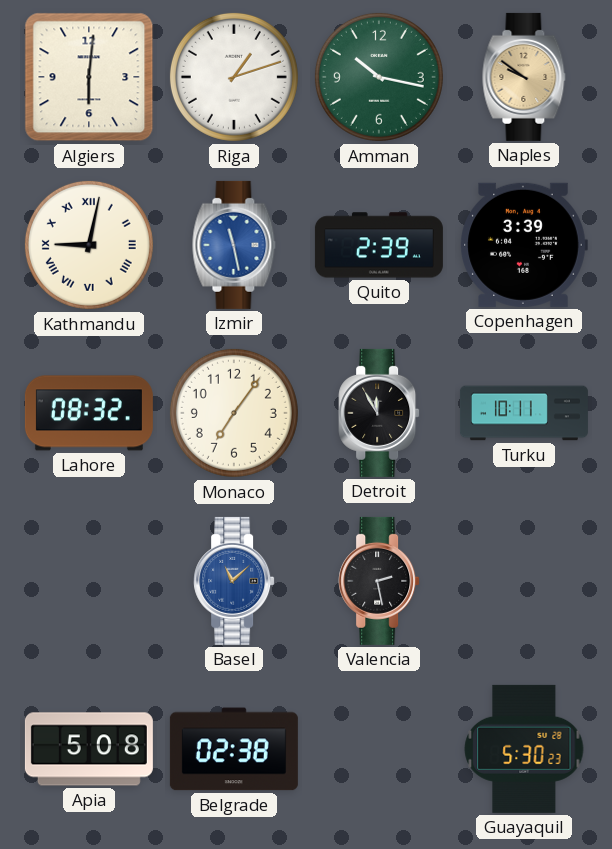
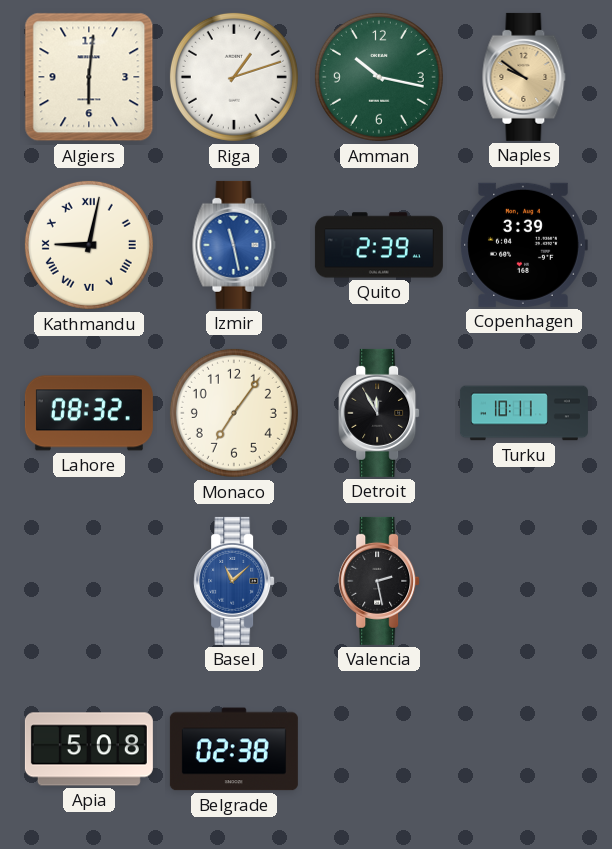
Guayaquil: 5:30 -> none (524, 749)
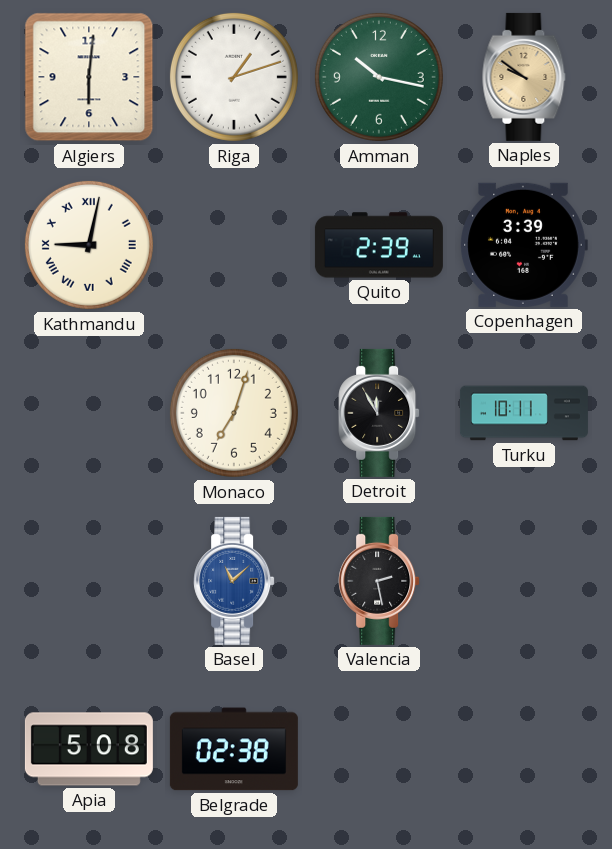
Izmir: 11:28 -> none (234, 245)
Lahore: 08:32 -> none (89, 413)
Monaco: 7:06 -> 7:03 (234, 413)
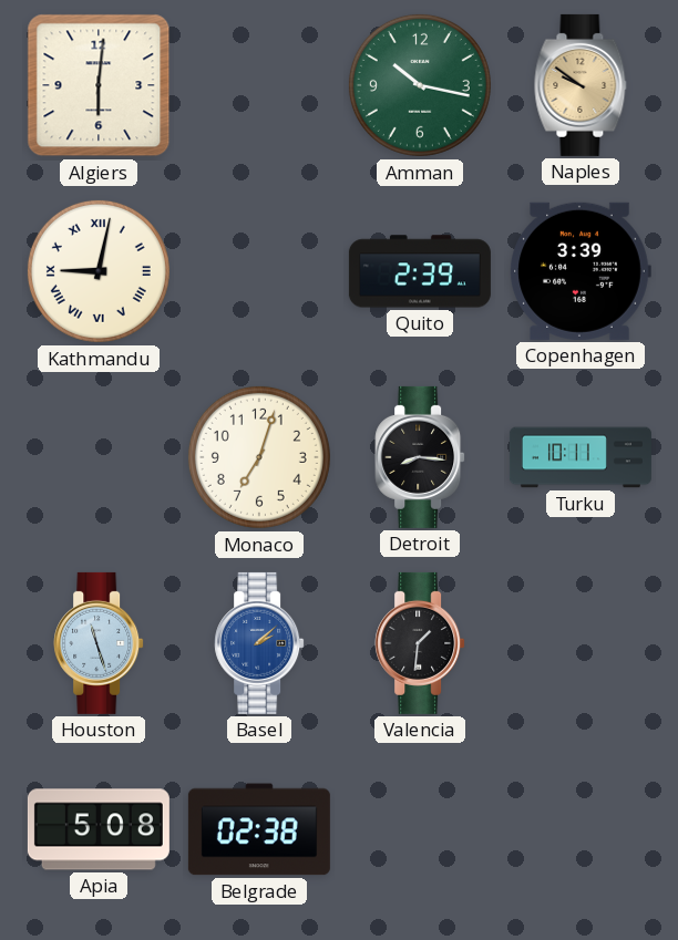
Riga: 1:12 -> none (234, 77)
Detroit: 11:55 -> 8:16 (420, 457)
Houston: none -> 11:27 (99, 643)
Basel: 11:08 -> 2:08 (259, 643)
Valencia: 2:28 -> 1:31 (420, 643)
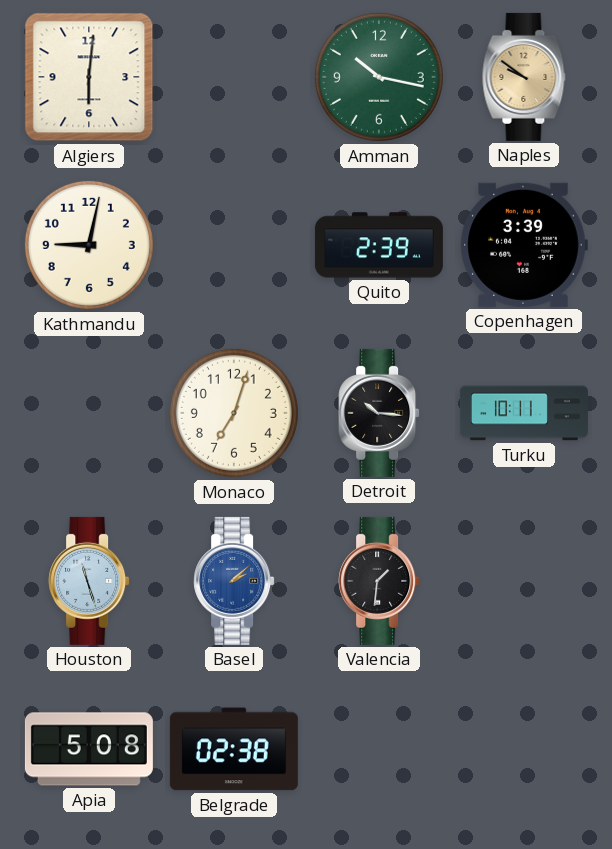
Kathmandu numerals: Roman -> Arabic (89, 245)
Detroit: 8:16 -> 10:16 (379, 413)
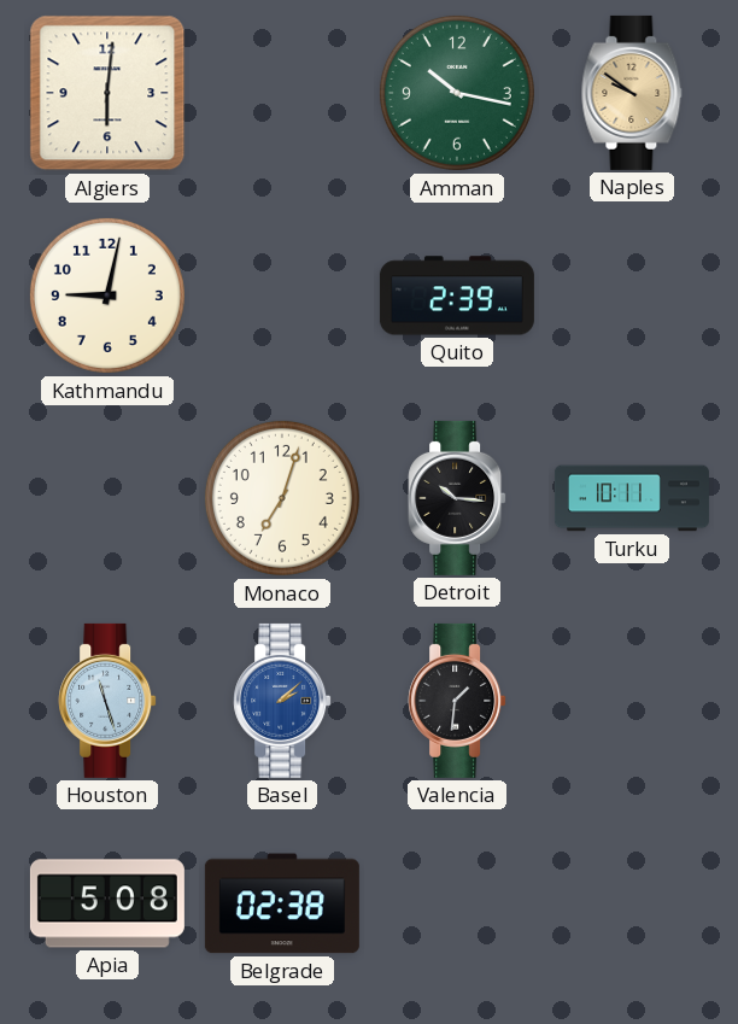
Copenhagen: 3:39 -> none (524, 245)
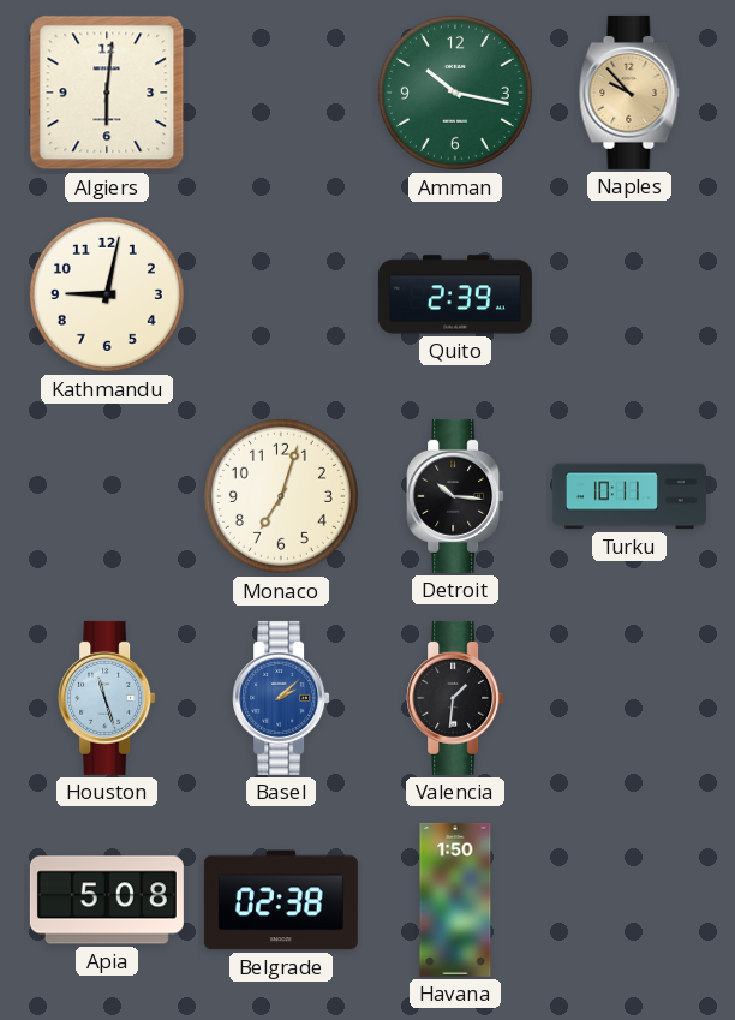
Naples: 9:51 -> 9:53 (629, 93)
Havana: none -> 1:50 (455, 900)
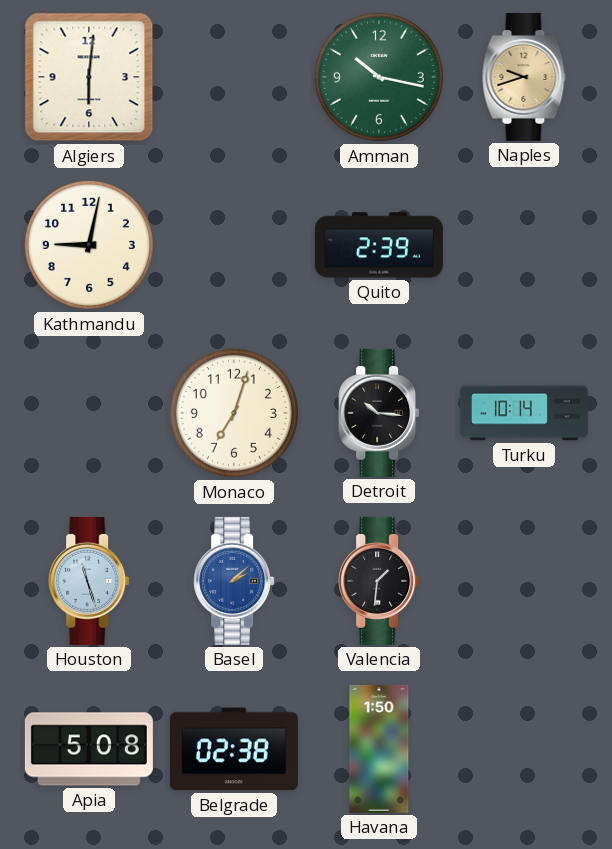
Naples: 9:53 -> 9:42 (524, 77)
Turku: 10:11 -> 10:14 (524, 413)
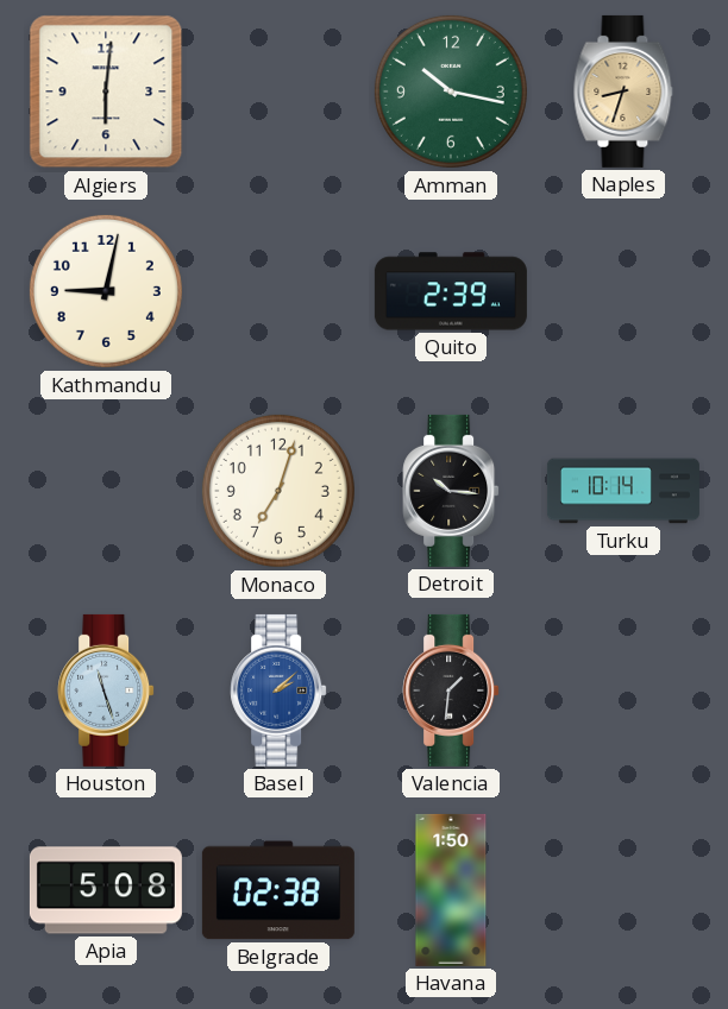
Naples: 9:42 -> 8:33 (623, 92)
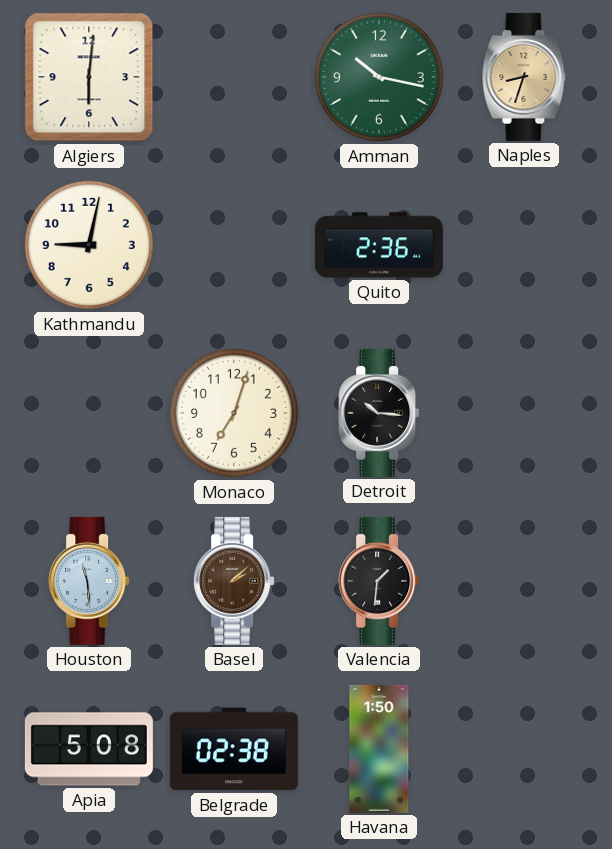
Quito: 2:39 -> 2:36 (379, 245)
Turku: 10:14 -> none (623, 491)
Houston: 11:27 -> 11:29 (89, 581)
Basel dial: blue -> brown (234, 581)
